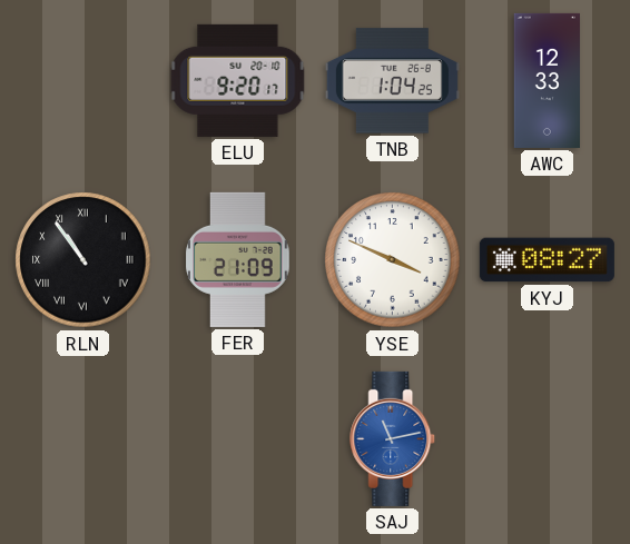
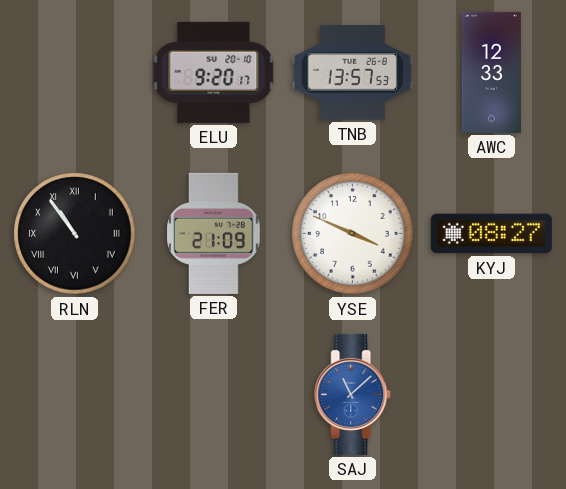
TNB: 1:04 -> 13:57 (352, 73)
SAJ: 11:13 -> 11:08 (353, 394)
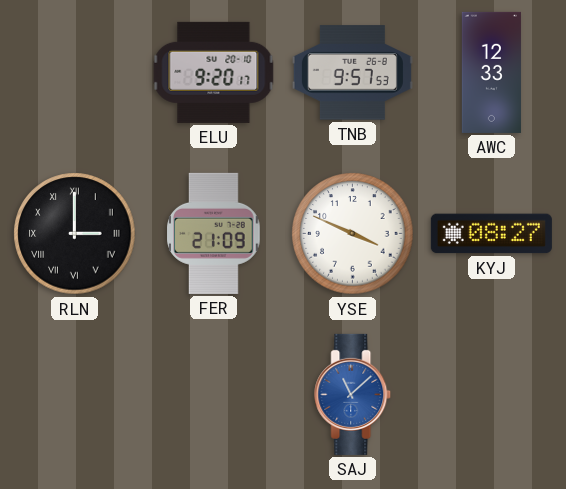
TNB: 13:57 -> 9:57 (352, 73)
RLN: 10:54 -> 3:00 (75, 234)
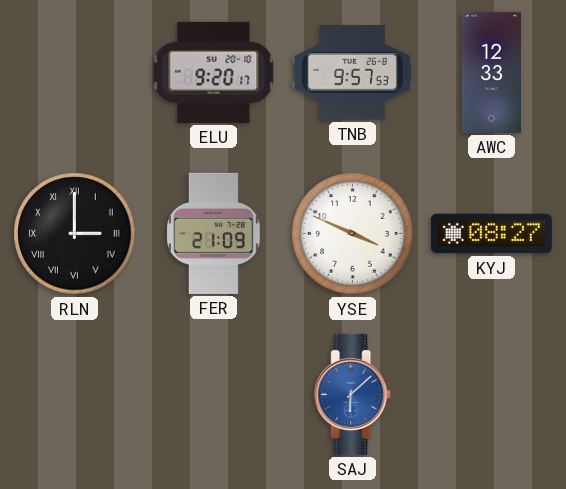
SAJ: 11:08 -> 6:08 (353, 394)
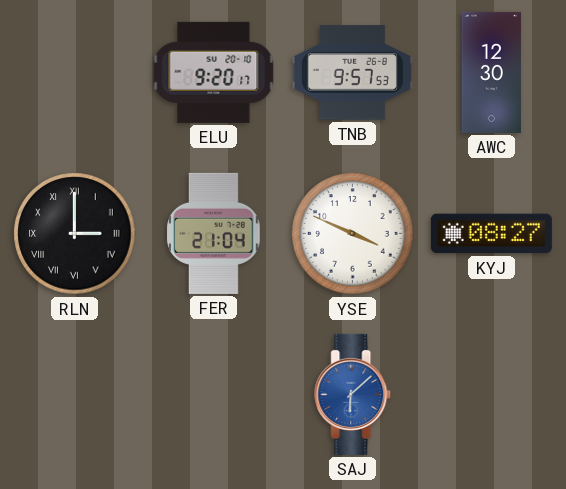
AWC: 12:33 -> 12:30 (491, 72)
FER: 21:09 -> 21:04 (214, 233)
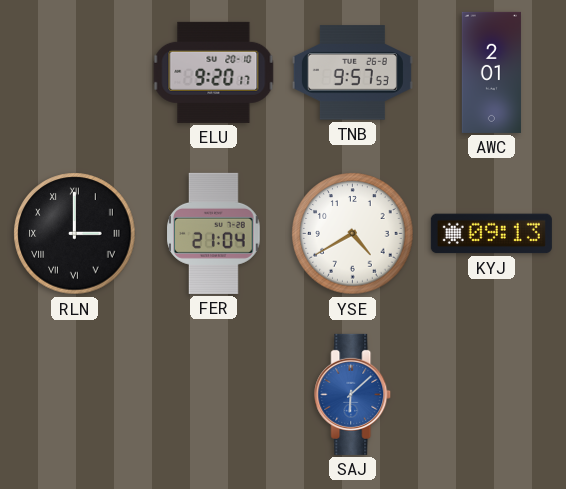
AWC: 12:30 -> 2:01 (491, 72)
YSE: 3:49 -> 4:40 (353, 234)
KYJ: 08:27 -> 09:13 (491, 234)
